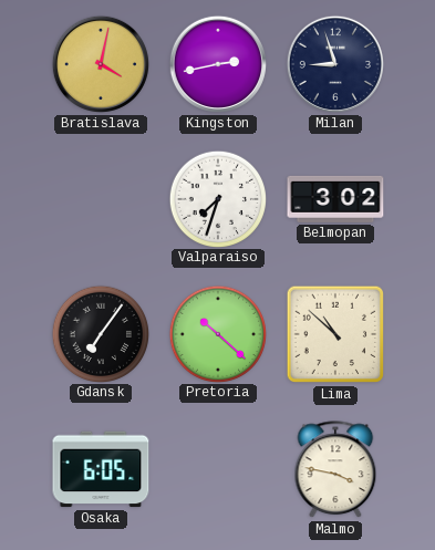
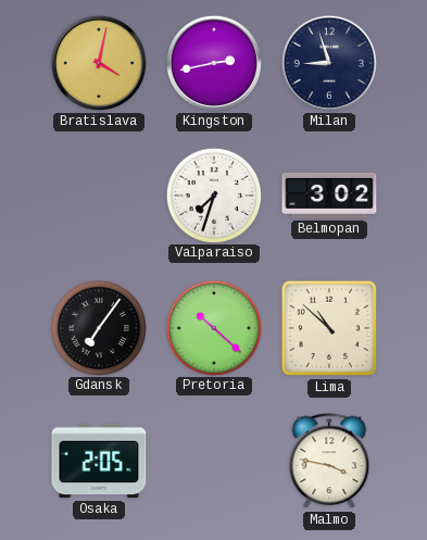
Osaka: 6:05 -> 2:05 (99, 461)
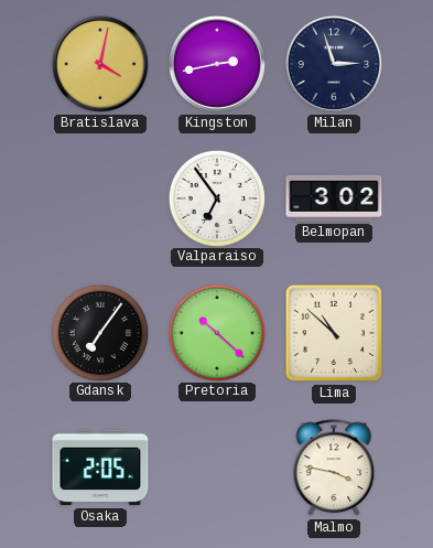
Milan: 8:57 -> 2:57 (334, 64)
Valparaiso: 7:33 -> 6:54 (216, 197)
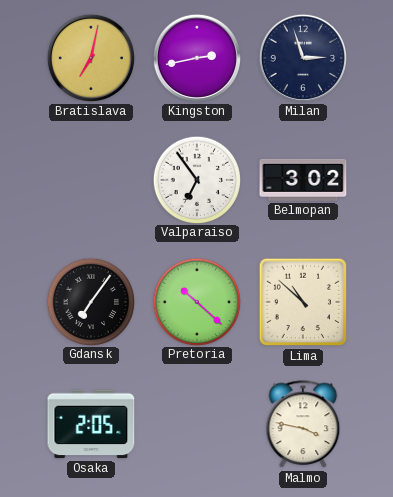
Bratislava: 4:02 -> 7:02 (91, 58)
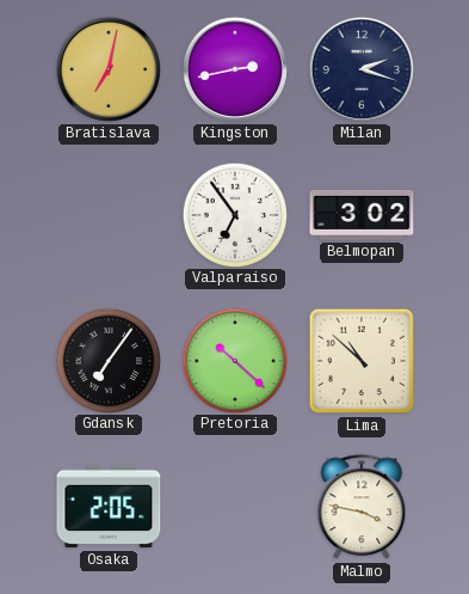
Milan: 2:57 -> 2:18 (362, 69)
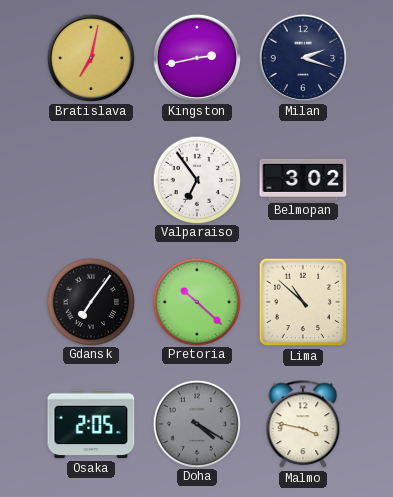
Doha: none -> 4:20 (196, 423)
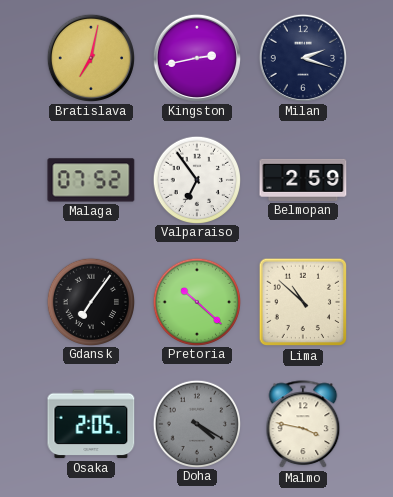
Malaga: none -> 07:52 (91, 180)
Belmopan: 3:02 -> 2:59 (303, 180)
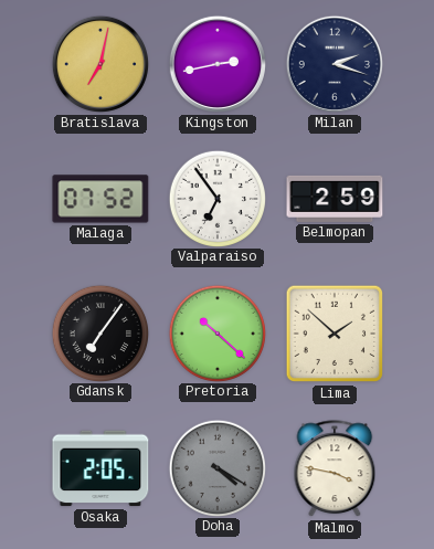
Lima: 10:52 -> 1:52 (334, 334)
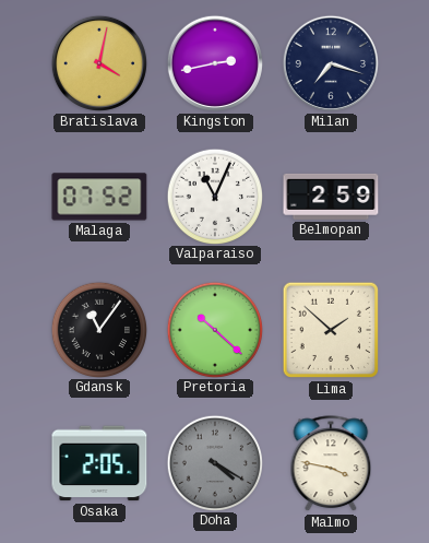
Bratislava: 7:02 -> 4:02 (99, 63)
Milan: 2:18 -> 7:18 (331, 63)
Valparaiso: 6:54 -> 11:04 (214, 196)
Gdansk: 7:06 -> 11:06 (98, 329)
